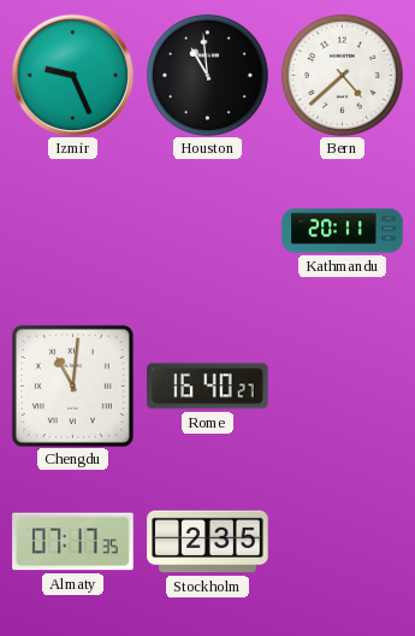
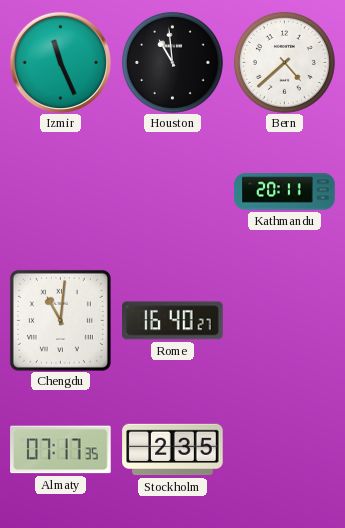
Izmir: 9:26 -> 11:26 (60, 62)
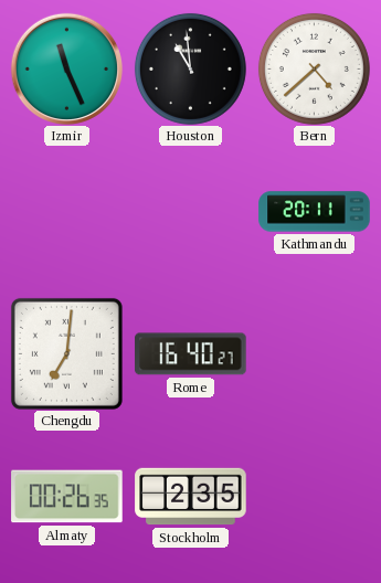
Chengdu: 11:01 -> 7:01 (66, 353)
Almaty: 07:17 -> 00:26 (67, 497)
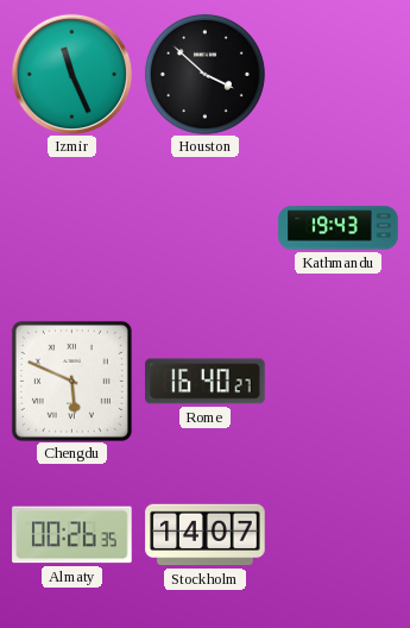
Houston: 10:59 -> 3:52 (204, 74)
Bern: 4:38 -> none (314, 68)
Kathmandu: 20:11 -> 19:43 (339, 228)
Chengdu: 7:01 -> 5:49 (71, 381)
Stockholm: 2:35 -> 14:07 (206, 535)
